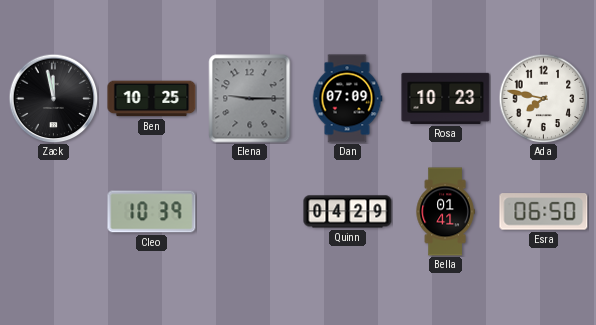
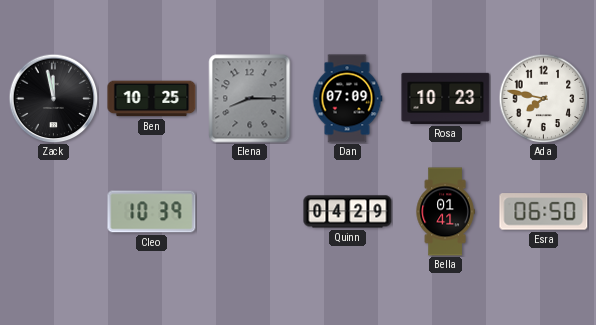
Elena: 9:15 -> 8:15 (250, 99)
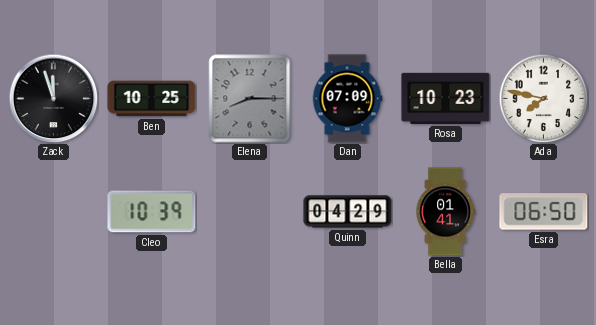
Zack: 11:58 -> 11:57 (53, 98)
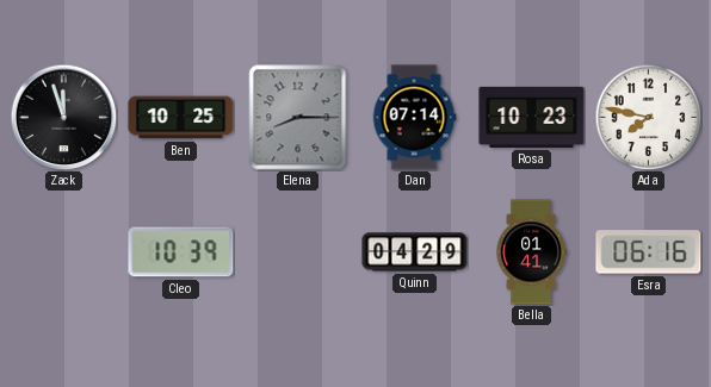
Dan: 07:09 -> 07:14 (414, 118)
Esra: 06:50 -> 06:16 (649, 252)
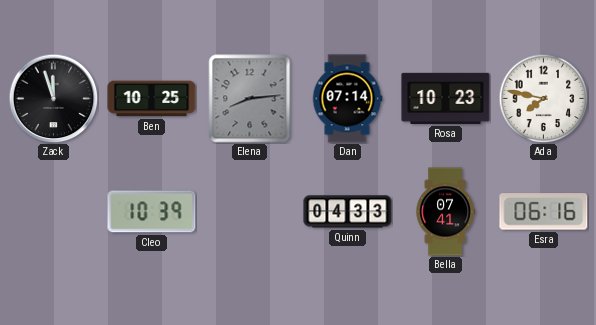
Elena: 8:15 -> 8:14 (250, 99)
Quinn: 04:29 -> 04:33 (348, 212)
Bella: 01:41 -> 07:41 (445, 212)
